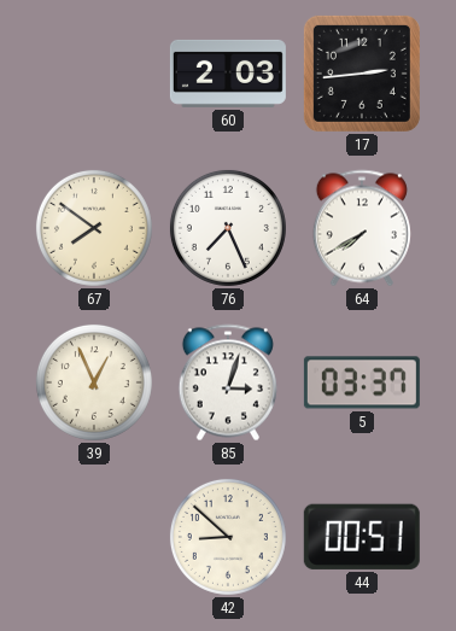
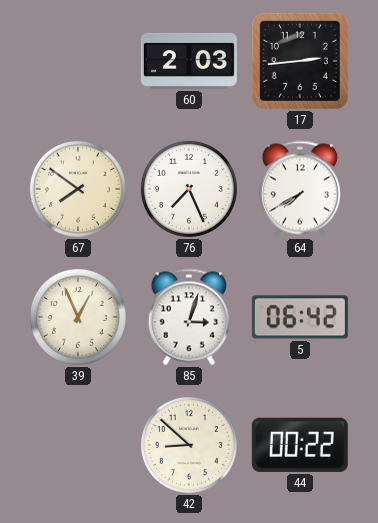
5: 03:37 -> 06:42 (300, 317)
44: 00:51 -> 00:22 (300, 445)
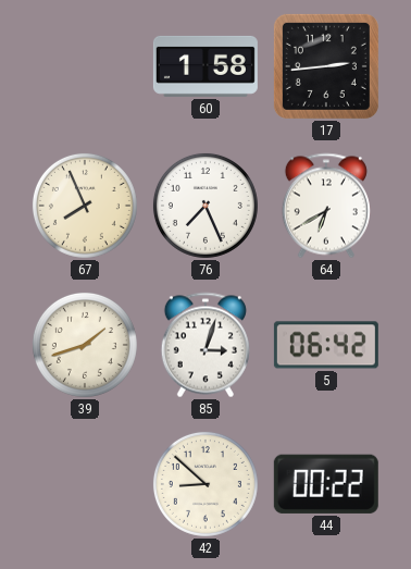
60: 2:03 -> 1:58 (205, 66)
67: 7:51 -> 7:56 (85, 206)
64: 7:40 -> 6:40 (326, 206)
39: 12:56 -> 1:42 (85, 345)
